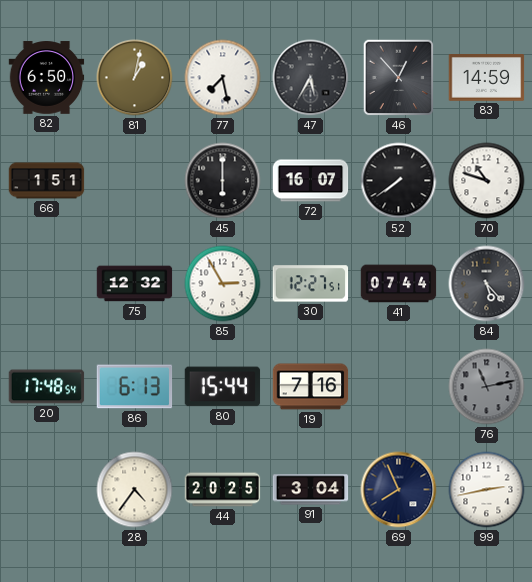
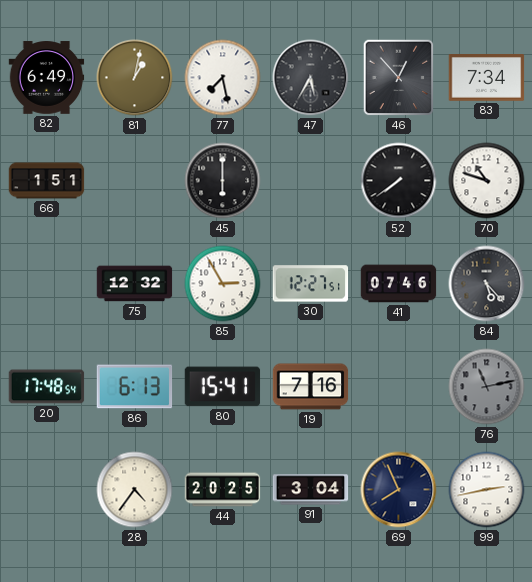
82: 6:50 -> 6:49 (47, 78)
83: 14:59 -> 7:34 (487, 78)
72: 16:07 -> none (311, 181)
41: 07:44 -> 07:46 (399, 284)
80: 15:44 -> 15:41 (223, 387)
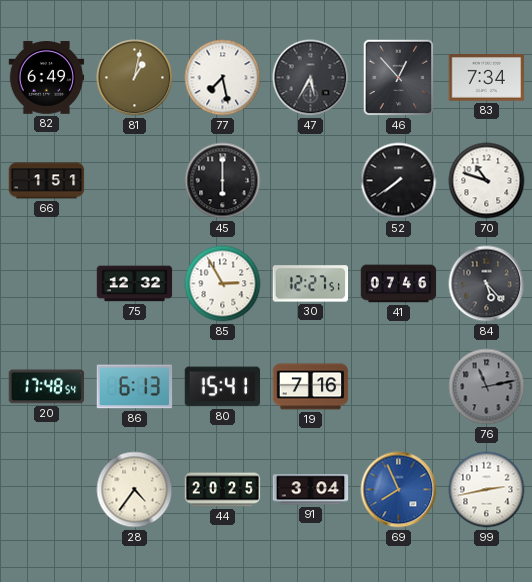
69 dial: navy -> blue (399, 490)
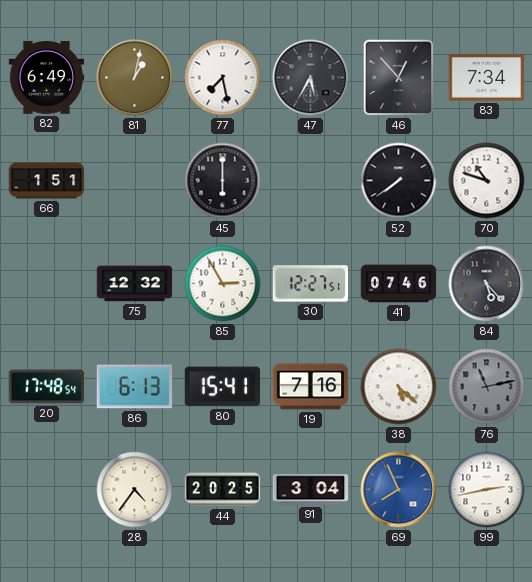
38: none -> 5:22 (399, 387)
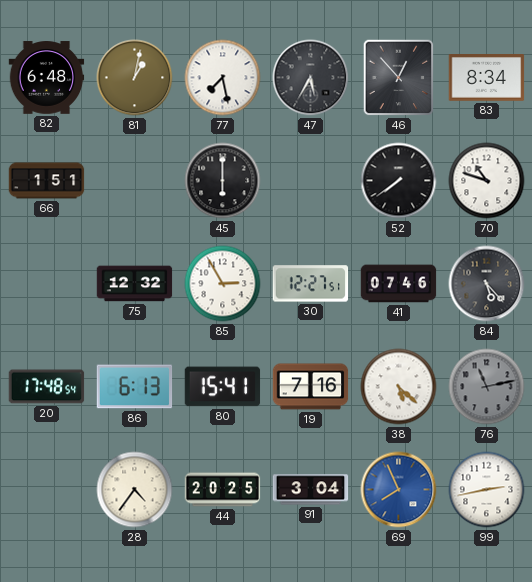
82: 6:49 -> 6:48 (47, 78)
83: 7:34 -> 8:34 (487, 78)
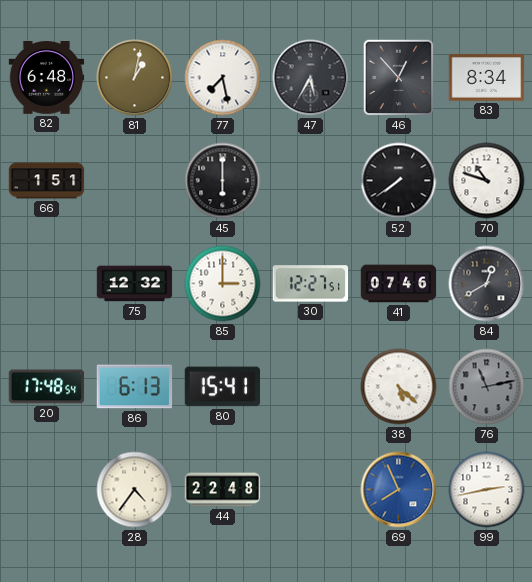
85: 2:55 -> 3:00 (223, 284)
84: 5:23 -> 12:40 (487, 284)
19: 7:16 -> none (311, 387)
44: 20:25 -> 22:48 (223, 490)
91: 3:04 -> none (311, 490)
